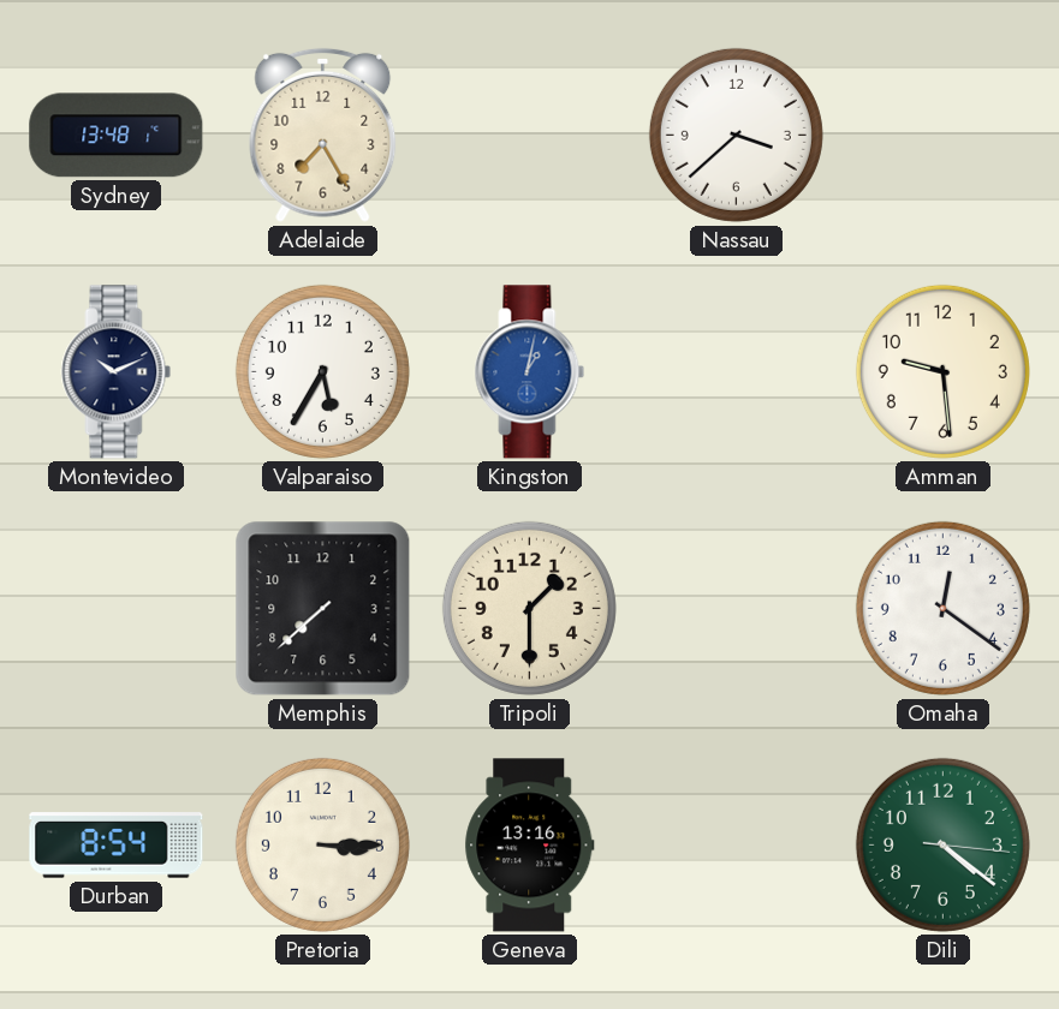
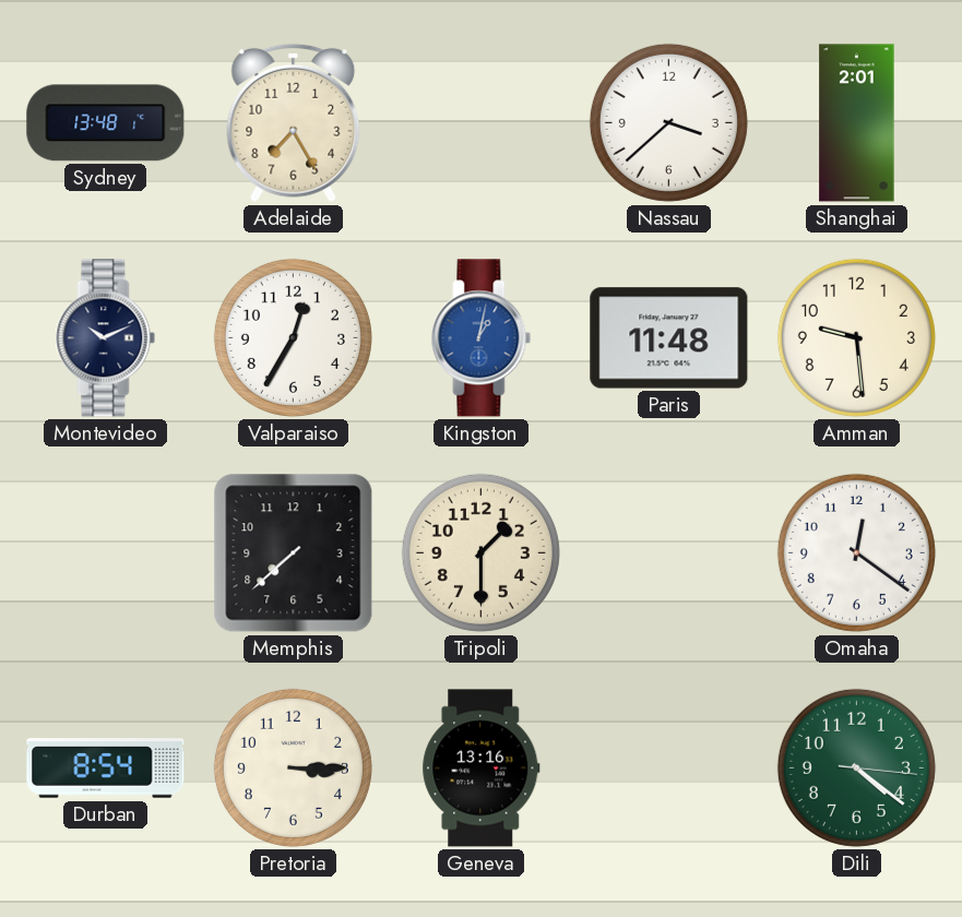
Shanghai: none -> 2:01 (857, 123)
Valparaiso: 5:35 -> 12:35 (293, 337)
Paris: none -> 11:48 (669, 338)
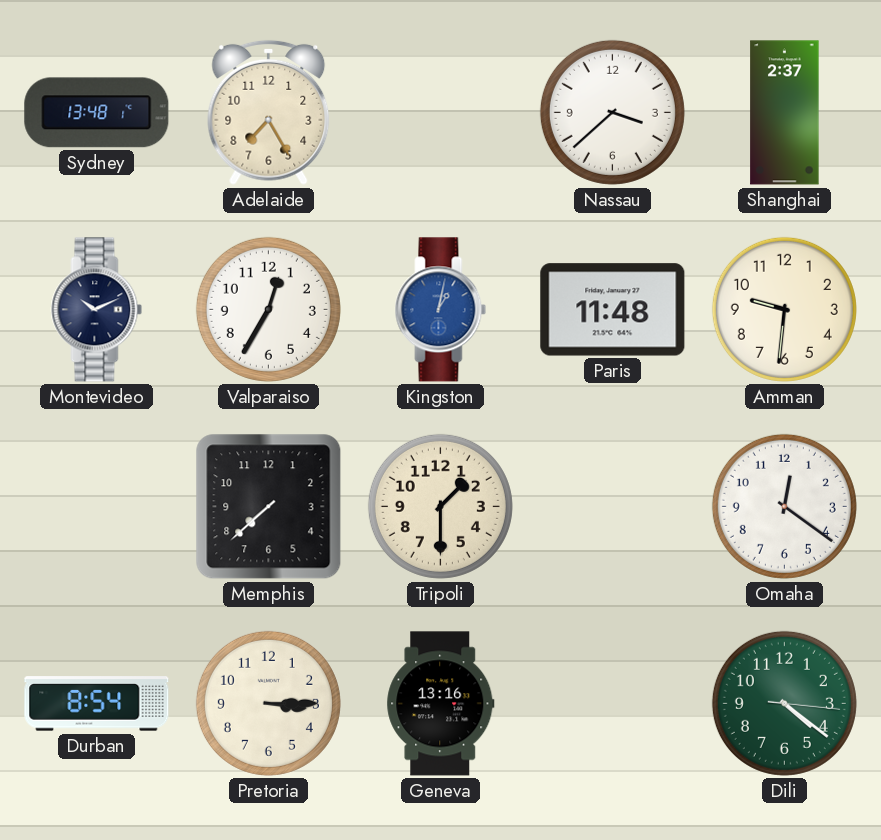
Shanghai: 2:01 -> 2:37 (785, 113)
Amman: 9:29 -> 9:31 (784, 309)
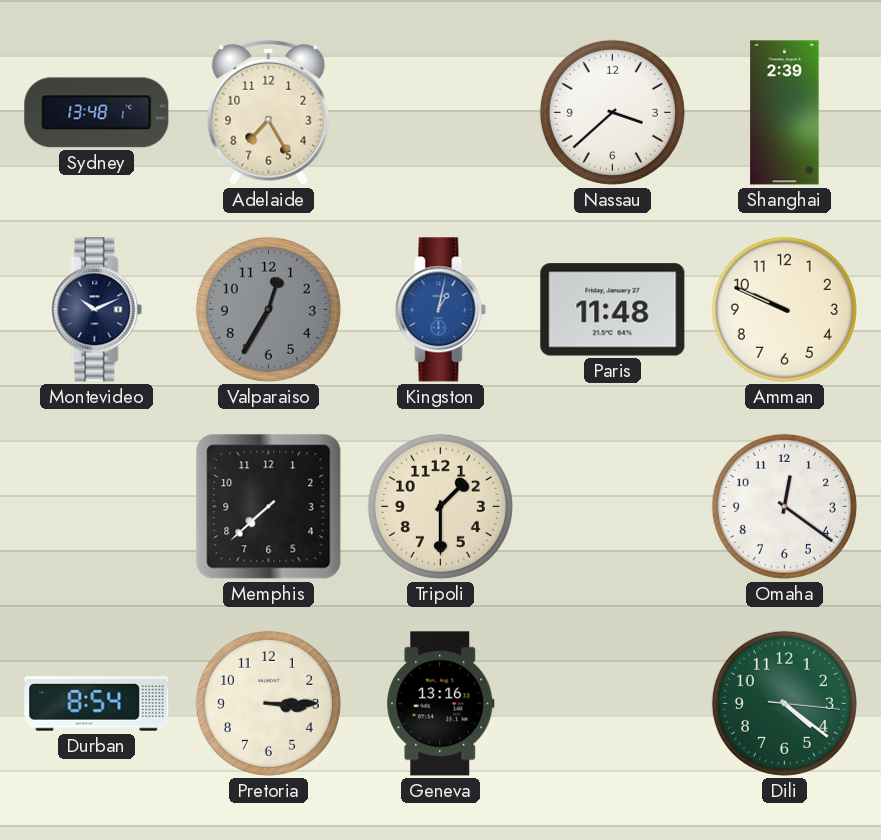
Shanghai: 2:37 -> 2:39 (785, 113)
Valparaiso dial: white -> grey (268, 309)
Amman: 9:31 -> 9:49 (784, 309)
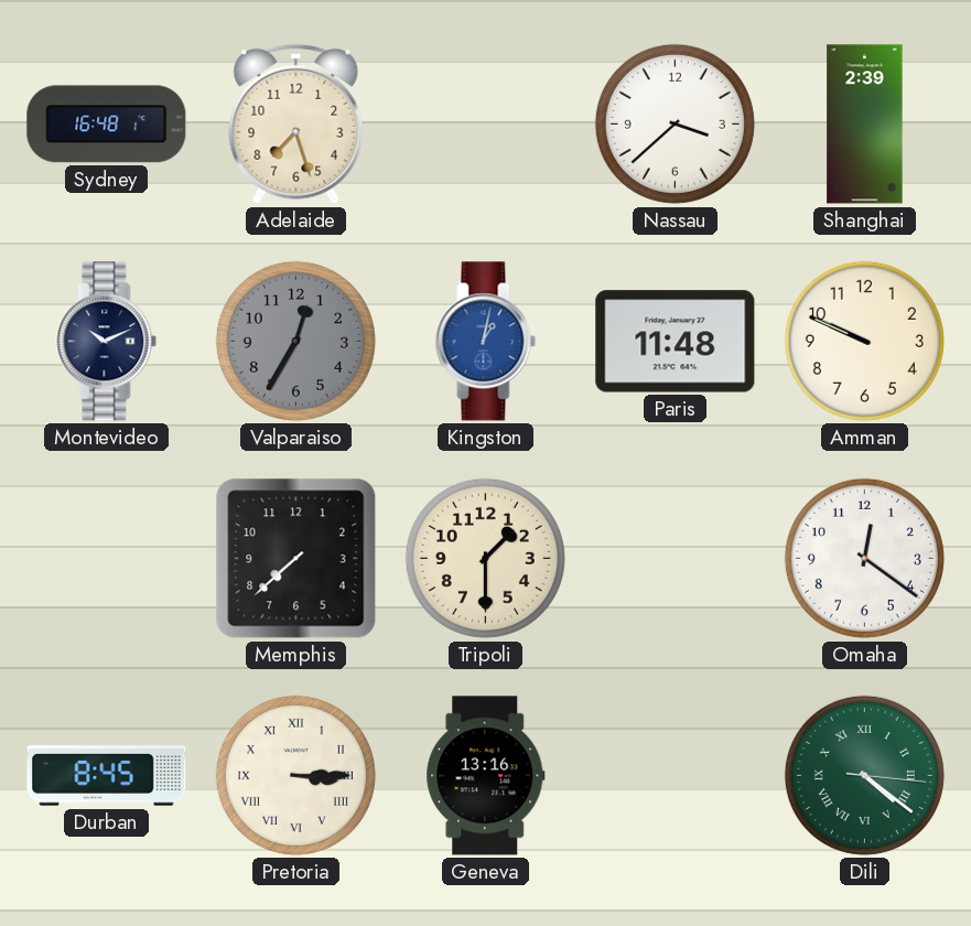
Sydney: 13:48 -> 16:48 (107, 125)
Adelaide: 7:25 -> 7:27 (296, 123)
Durban: 8:54 -> 8:45 (107, 776)
Pretoria numerals: Arabic -> Roman (295, 775)
Dili numerals: Arabic -> Roman (864, 775)
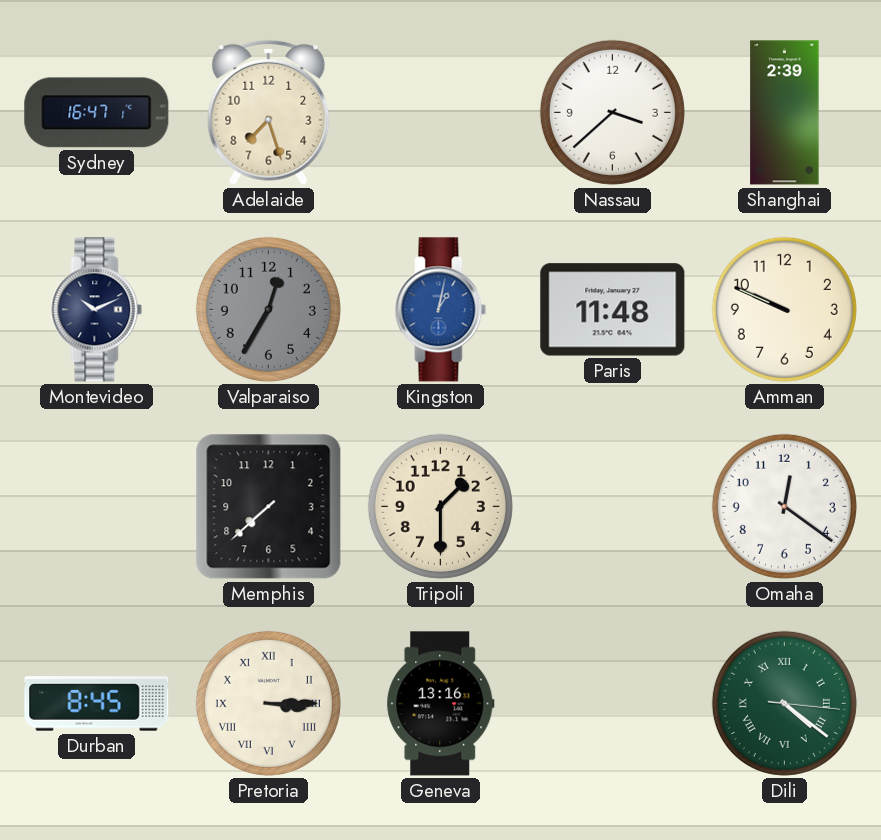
Sydney: 16:48 -> 16:47 (97, 113)
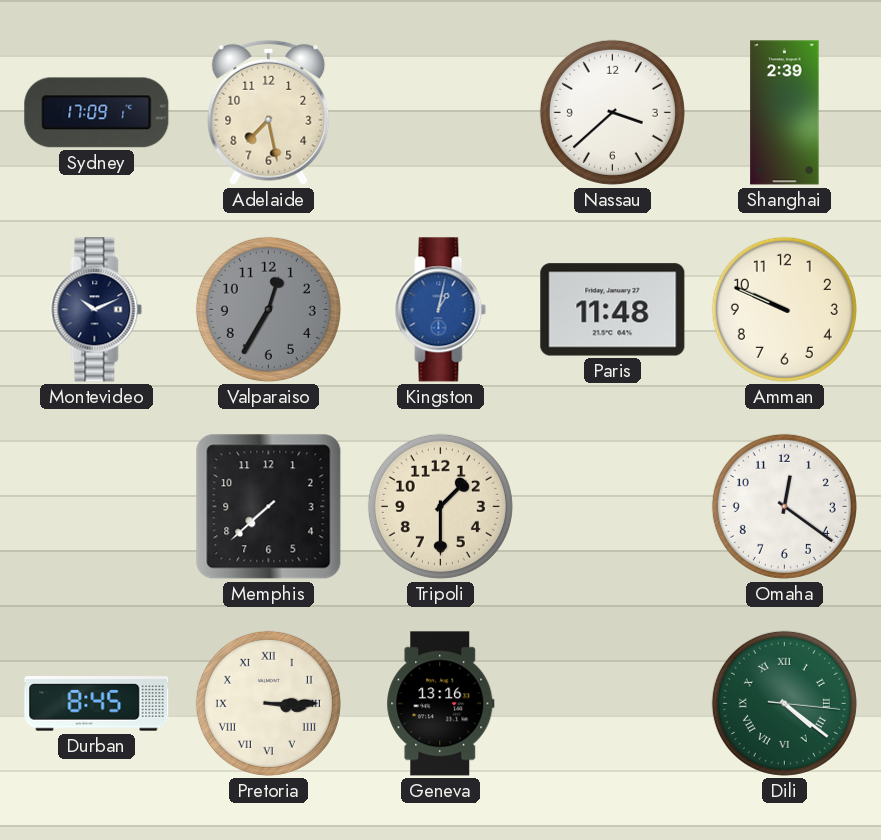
Sydney: 16:47 -> 17:09 (97, 113)
Adelaide: 7:27 -> 7:28 (269, 112)
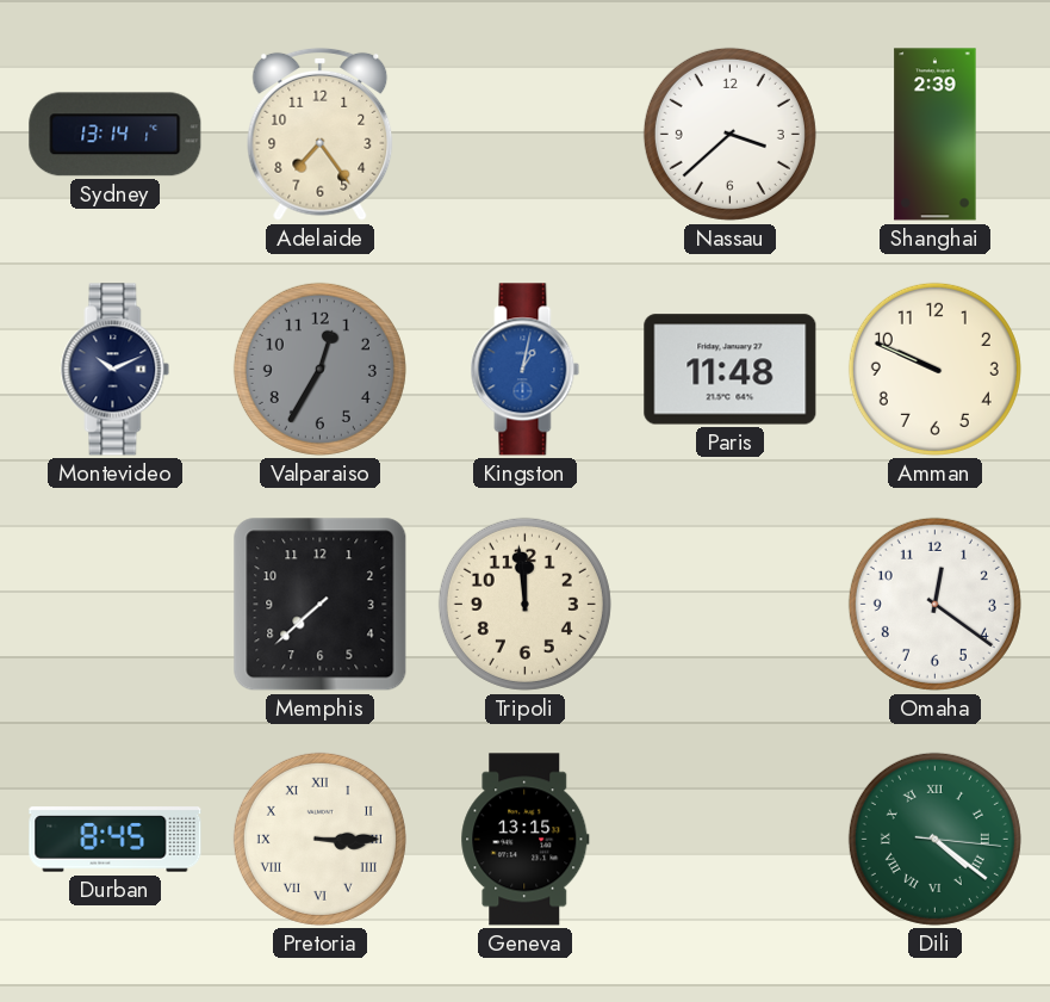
Sydney: 17:09 -> 13:14 (116, 135)
Adelaide: 7:28 -> 7:24 (321, 134)
Tripoli: 1:30 -> 11:59 (524, 604)
Geneva: 13:16 -> 13:15 (526, 840)
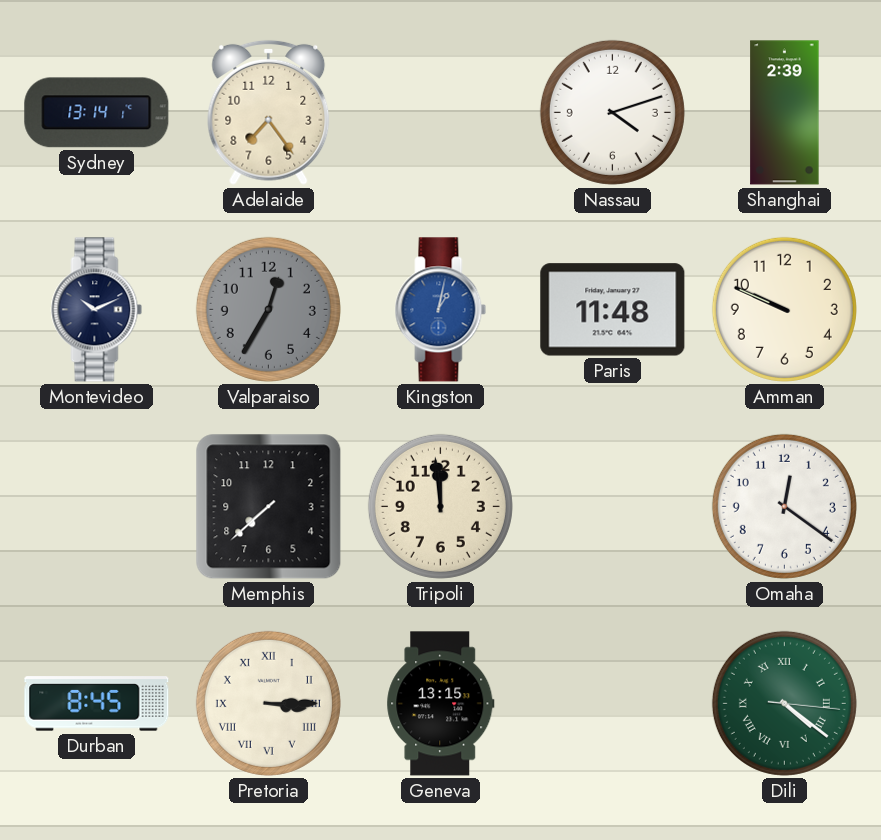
Nassau: 3:38 -> 4:12 (612, 112)
